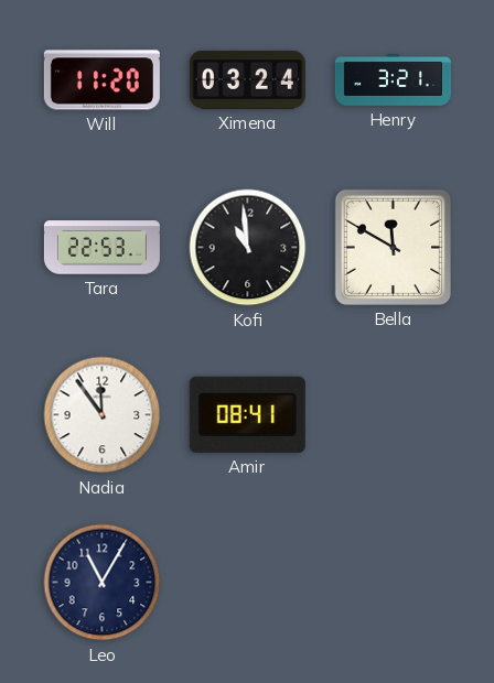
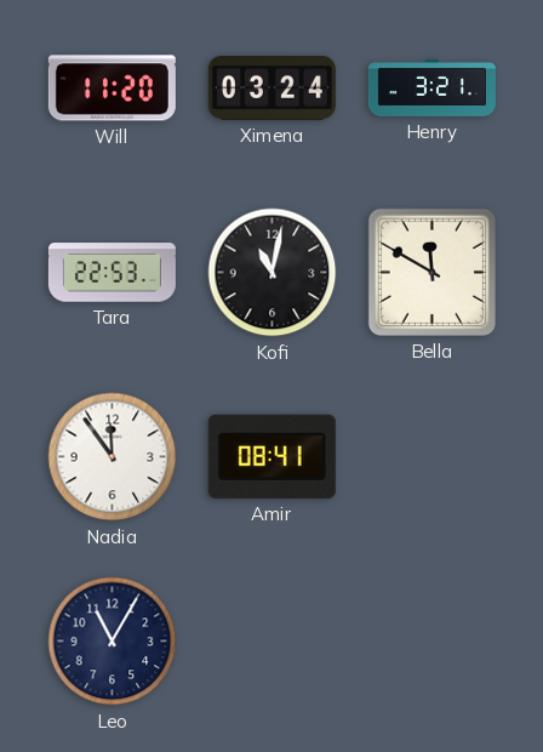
Kofi: 10:59 -> 11:02 (273, 273)
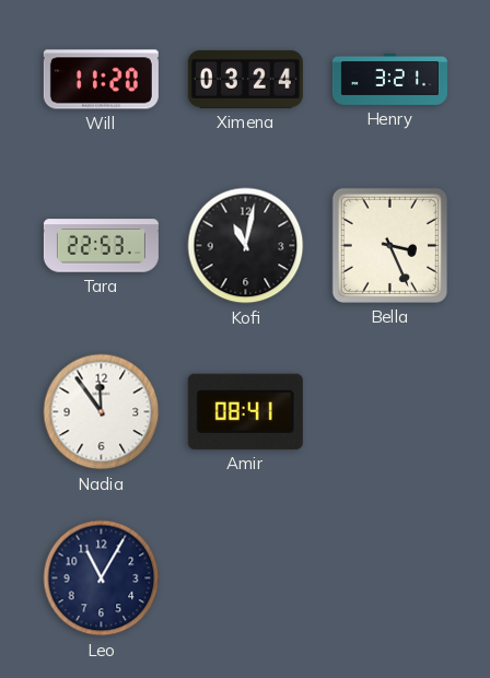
Bella: 11:50 -> 3:26 (389, 245)
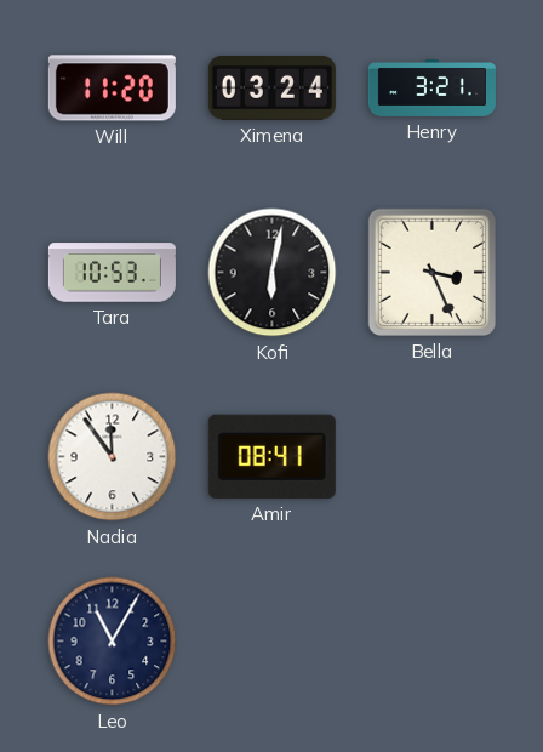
Tara: 22:53 -> 10:53 (112, 273)
Kofi: 11:02 -> 6:02 (273, 273)
